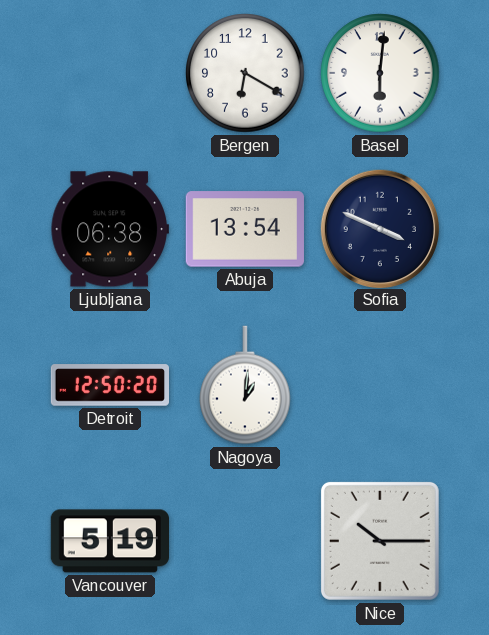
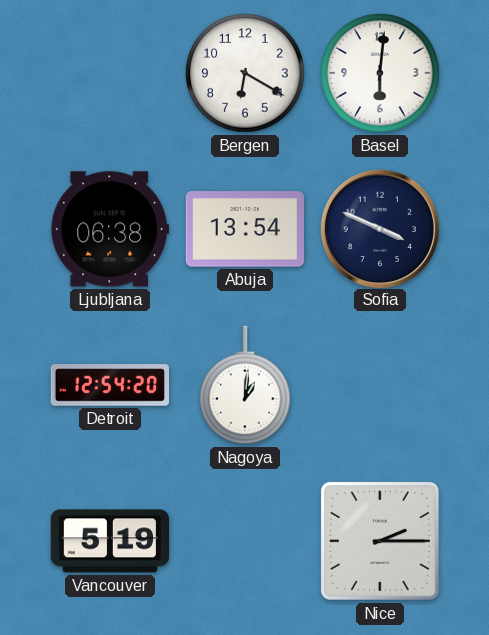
Detroit: 12:50 -> 12:54 (109, 385)
Nice: 10:15 -> 2:15 (380, 541)
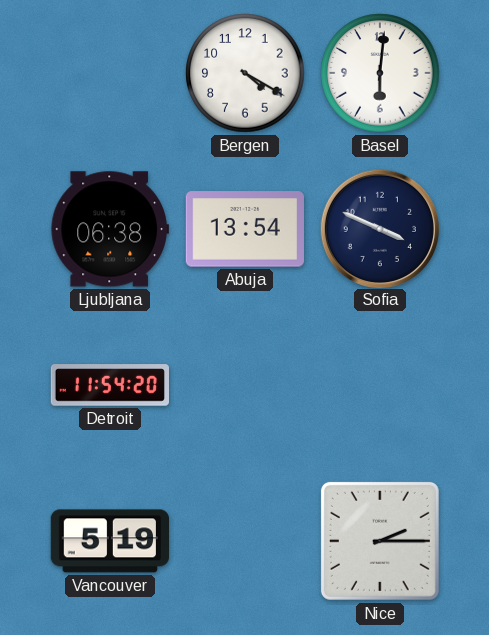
Bergen: 6:20 -> 4:20 (245, 73)
Detroit: 12:54 -> 11:54 (109, 385)
Nagoya: 1:01 -> none (245, 385)
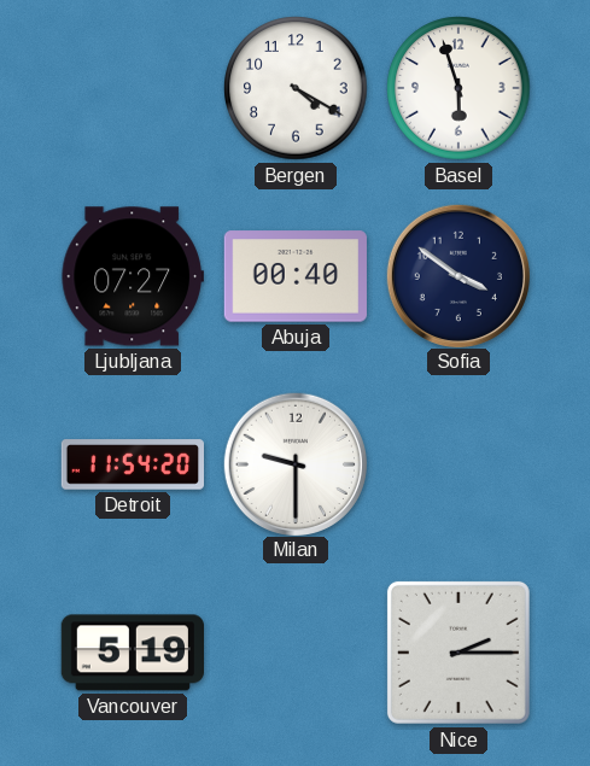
Basel: 6:01 -> 5:57 (458, 88)
Ljubljana: 06:38 -> 07:27 (133, 276)
Abuja: 13:54 -> 00:40 (296, 276)
Sofia: 3:49 -> 3:51 (457, 275)
Milan: none -> 9:30 (294, 463)
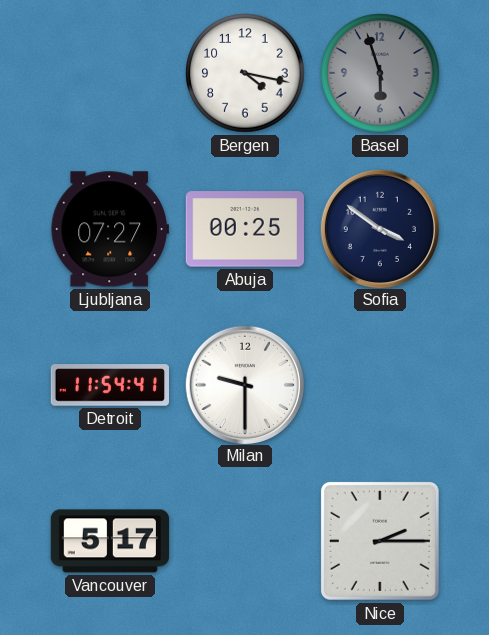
Bergen: 4:20 -> 4:17 (245, 73)
Basel dial: white -> grey (380, 73)
Abuja: 00:40 -> 00:25 (245, 229)
Detroit: 11:54:20 -> 11:54:41 (109, 385)
Vancouver: 5:19 -> 5:17 (109, 541)
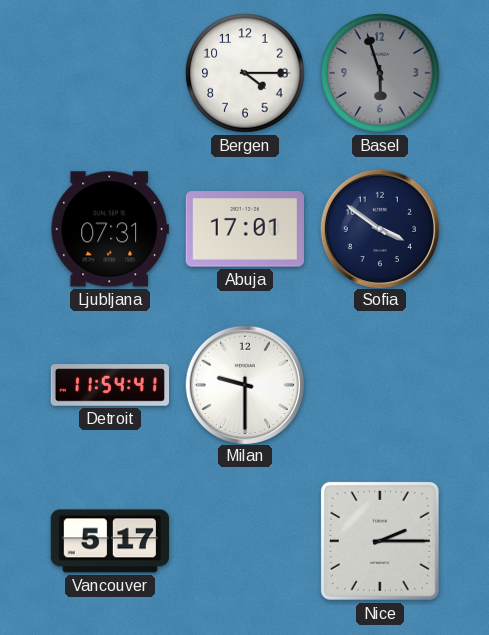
Bergen: 4:17 -> 4:15 (245, 73)
Ljubljana: 07:27 -> 07:31 (110, 229)
Abuja: 00:25 -> 17:01 (245, 229)
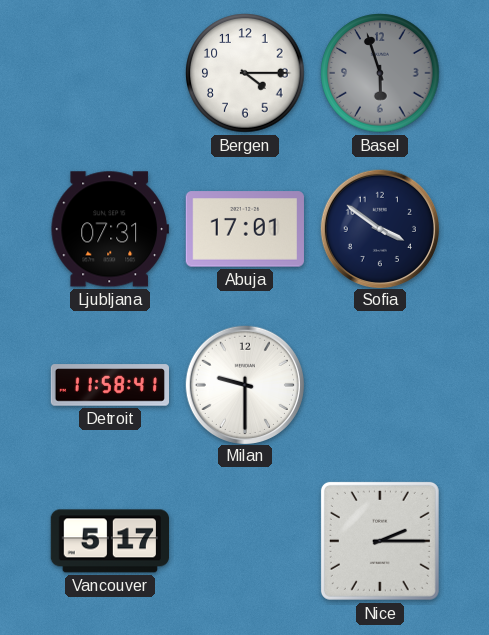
Detroit: 11:54 -> 11:58 (109, 385)
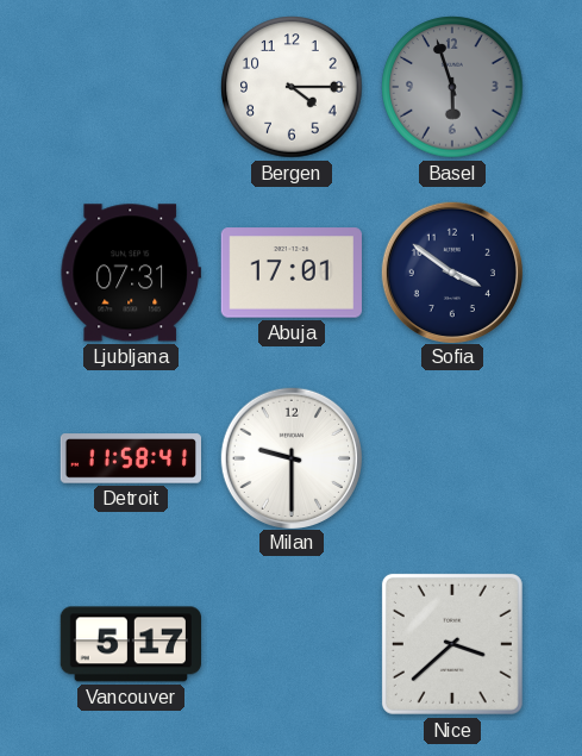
Nice: 2:15 -> 3:38 (452, 644)
